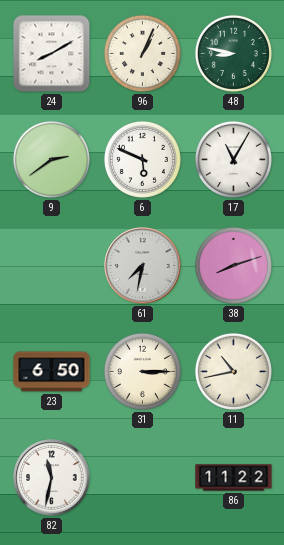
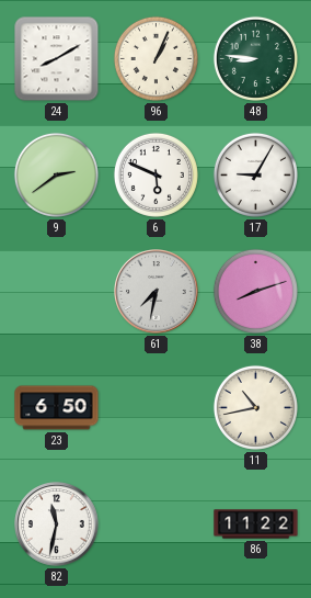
48: 8:47 -> 8:46 (255, 58)
17: 11:05 -> 9:05 (255, 174)
31: 3:15 -> none (142, 371)
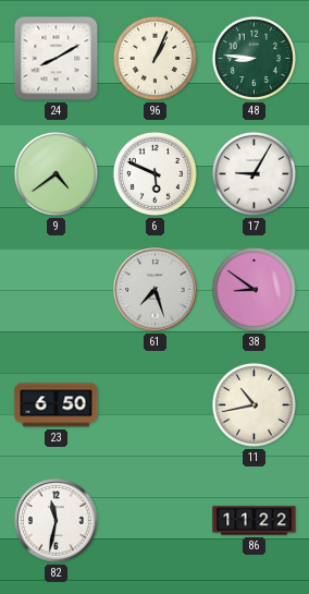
9: 2:39 -> 4:39 (55, 173)
61: 7:32 -> 7:27 (156, 290)
38: 8:12 -> 8:51 (254, 289)
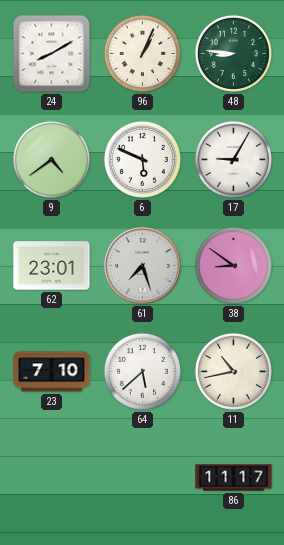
62: none -> 23:01 (52, 266)
23: 6:50 -> 7:10 (52, 372)
64: none -> 5:38 (142, 371)
82: 11:32 -> none (57, 521)
86: 11:22 -> 11:17 (234, 478)
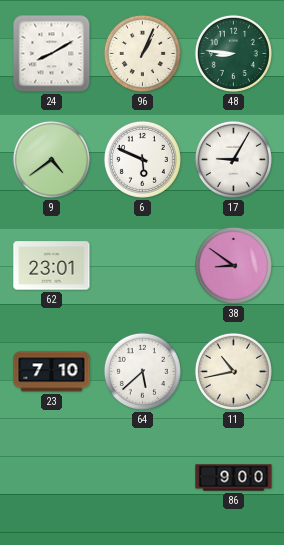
61: 7:27 -> none (143, 266)
86: 11:17 -> 9:00 (234, 478)
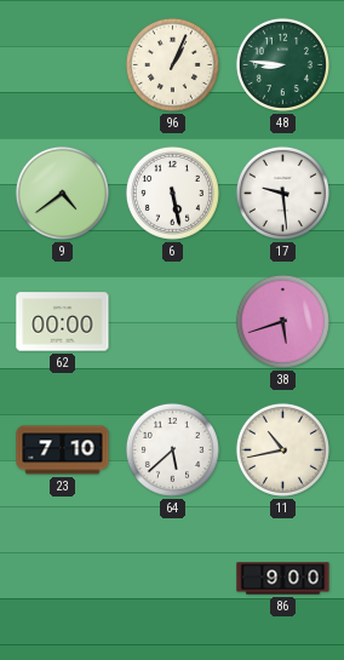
24: 8:10 -> none (52, 54)
6: 5:49 -> 5:28 (172, 193)
17: 9:05 -> 9:29 (282, 193)
62: 23:01 -> 00:00 (63, 322)
38: 8:51 -> 5:42 (282, 321)
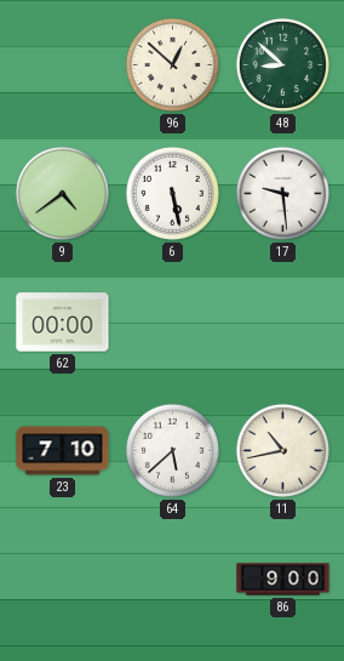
96: 1:04 -> 12:52 (172, 64)
48: 8:46 -> 8:52 (282, 64)
38: 5:42 -> none (282, 321)
